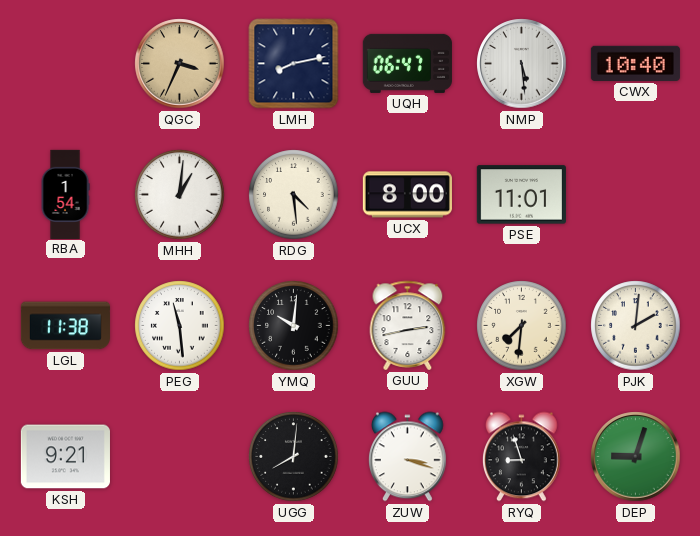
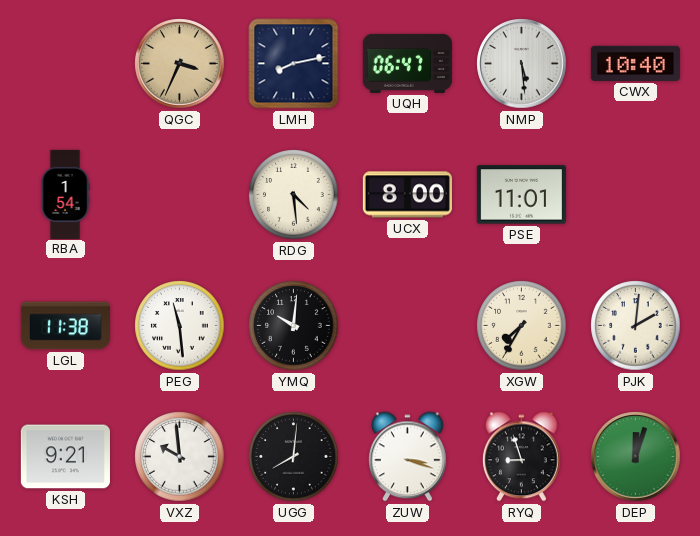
MHH: 1:01 -> none (180, 195)
GUU: 2:43 -> none (408, 325)
XGW: 7:31 -> 7:35 (522, 326)
VXZ: none -> 9:59 (180, 457)
DEP: 9:03 -> 12:03 (636, 457)
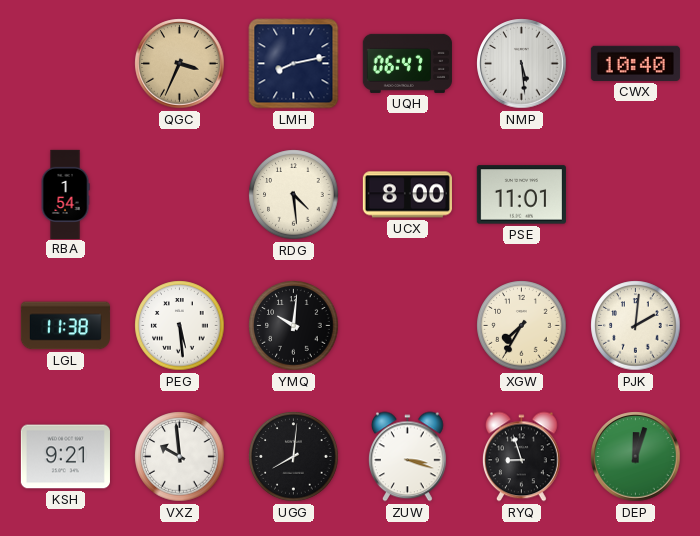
PEG: 11:29 -> 5:29 (180, 326)
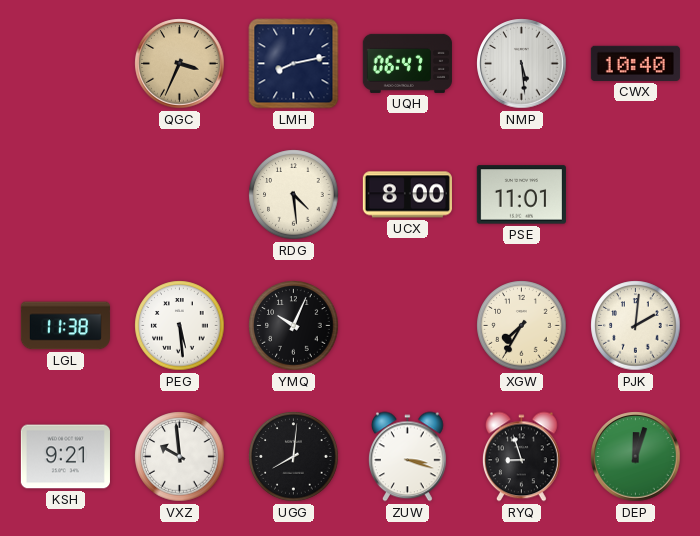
RBA: 1:54 -> none (65, 194)
YMQ: 10:01 -> 10:04 (294, 326)
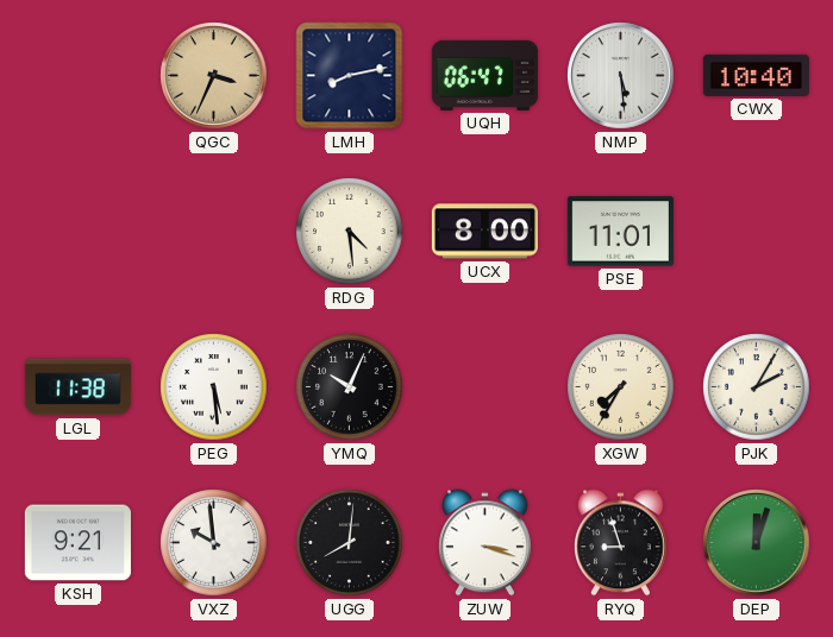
PJK: 2:01 -> 2:05 (757, 387)
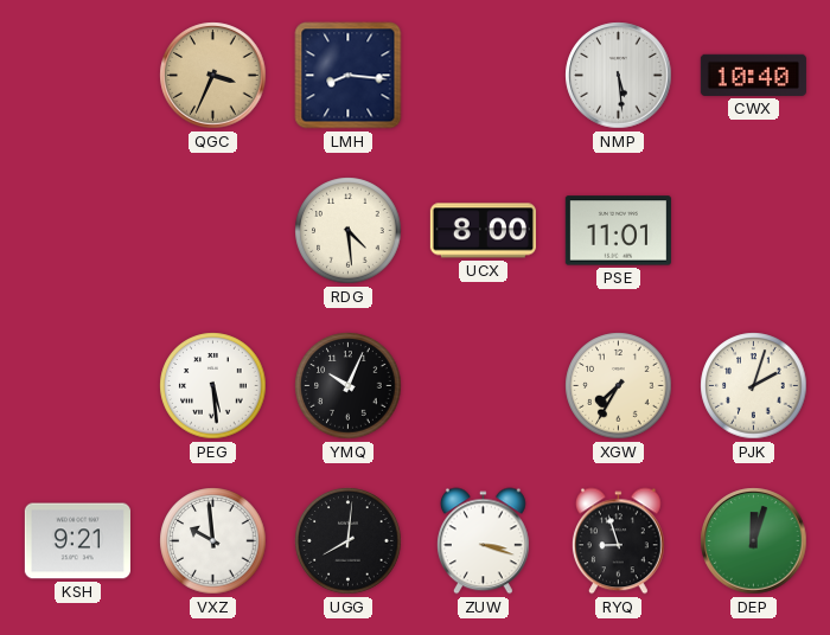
LMH: 8:13 -> 8:16 (349, 76)
UQH: 06:47 -> none (484, 75)
LGL: 11:38 -> none (77, 387)
PJK: 2:05 -> 2:03 (754, 386)
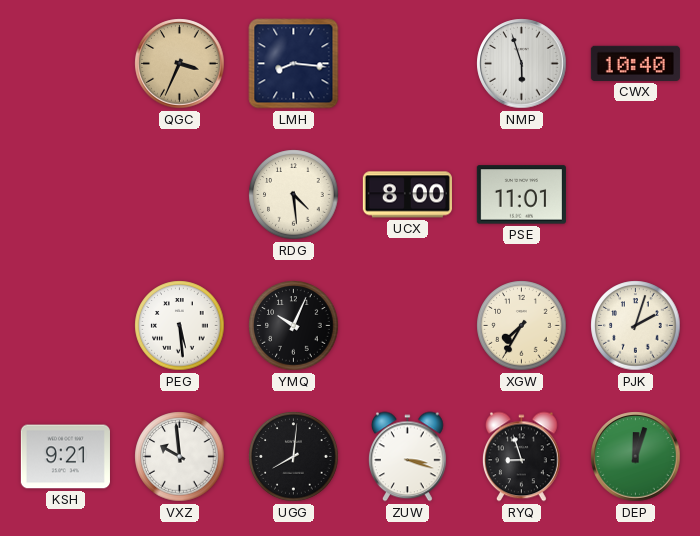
NMP: 5:29 -> 5:57 (522, 64)
